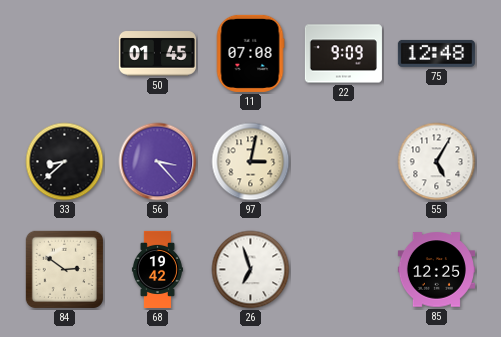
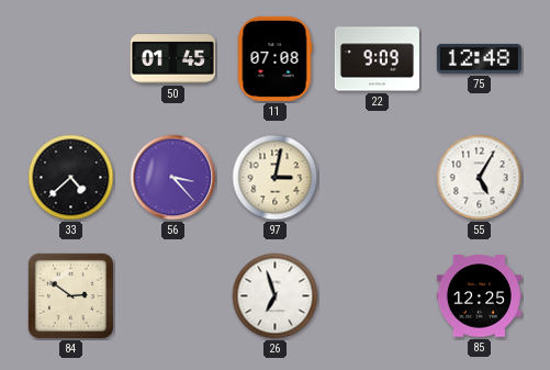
33: 8:38 -> 4:38 (71, 178)
68: 19:42 -> none (157, 269)
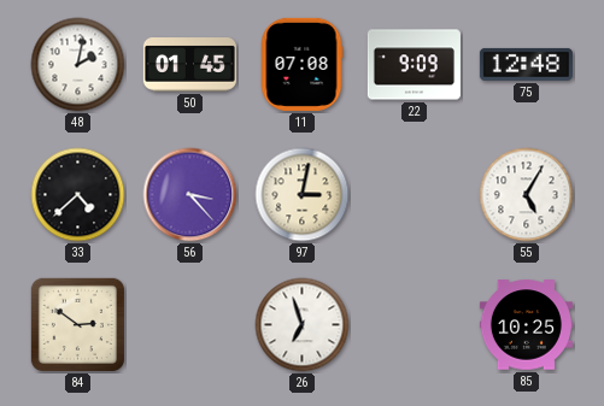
48: none -> 2:02 (78, 65)
85: 12:25 -> 10:25 (526, 325)
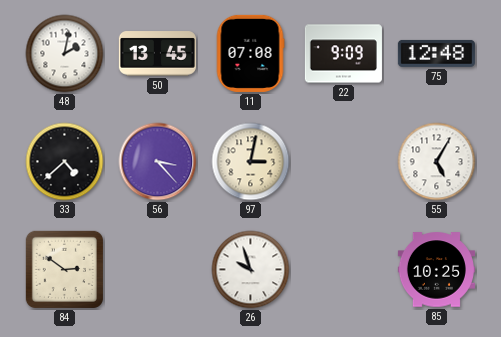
50: 01:45 -> 13:45 (157, 54)
26: 6:57 -> 9:57 (251, 270)
